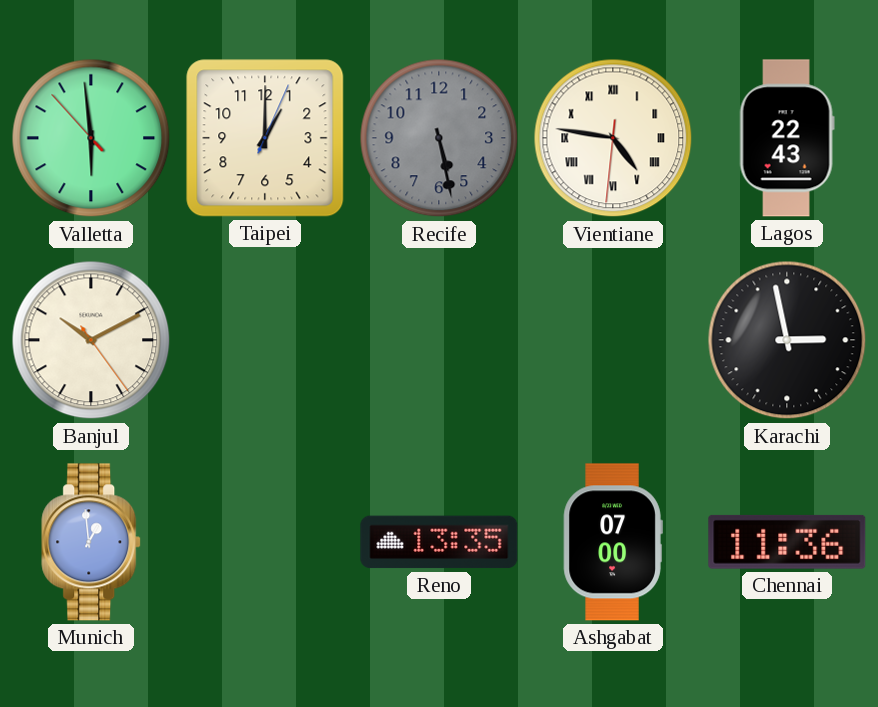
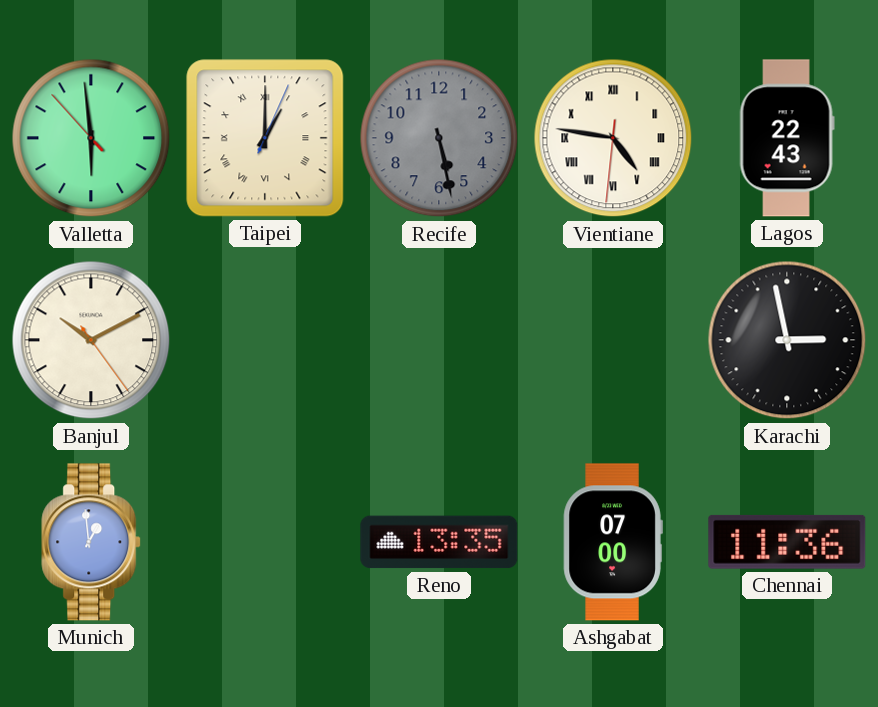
Taipei numerals: Arabic -> Roman (265, 138)
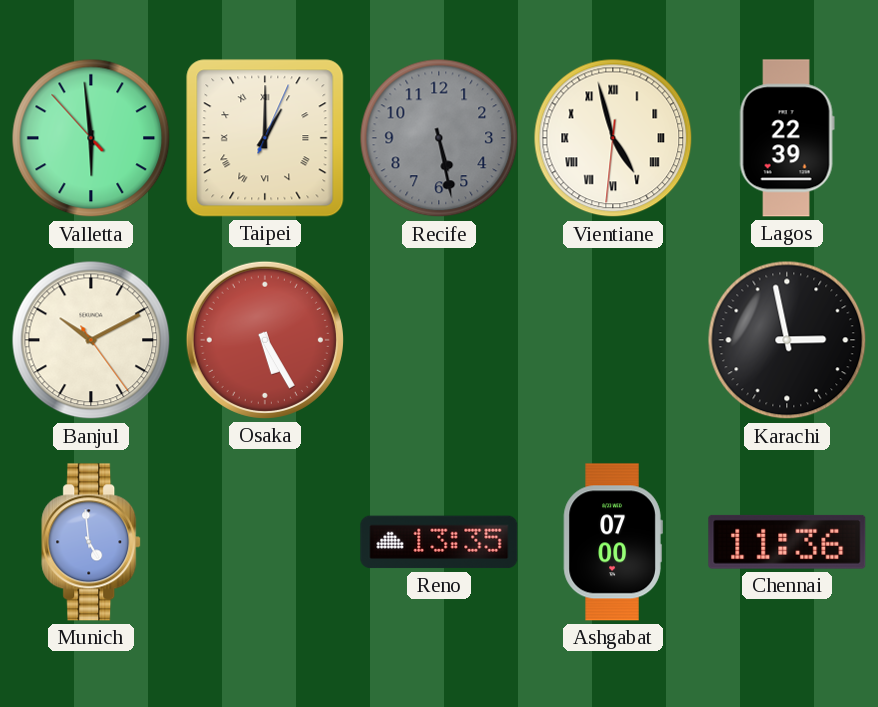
Vientiane: 4:46 -> 4:57 (613, 138)
Lagos: 22:43 -> 22:39 (787, 138)
Osaka: none -> 5:25 (265, 340)
Munich: 12:59 -> 4:59 (92, 542)
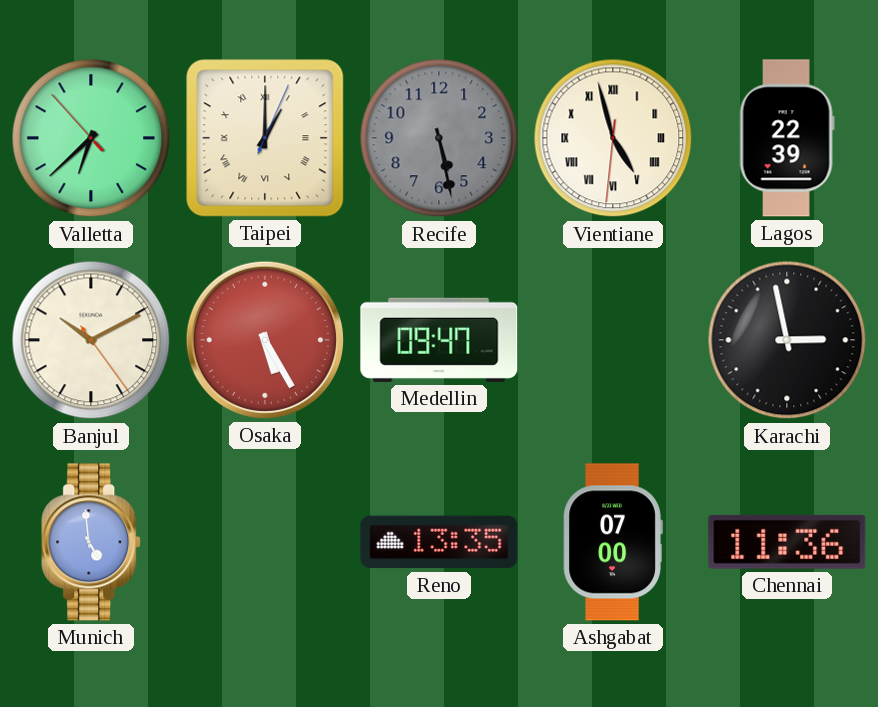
Valletta: 5:58 -> 6:37 (91, 138)
Medellin: none -> 09:47 (439, 340)
